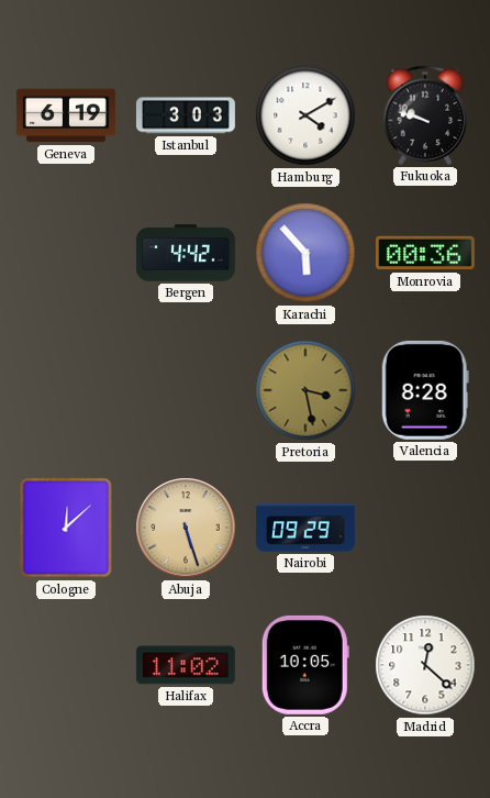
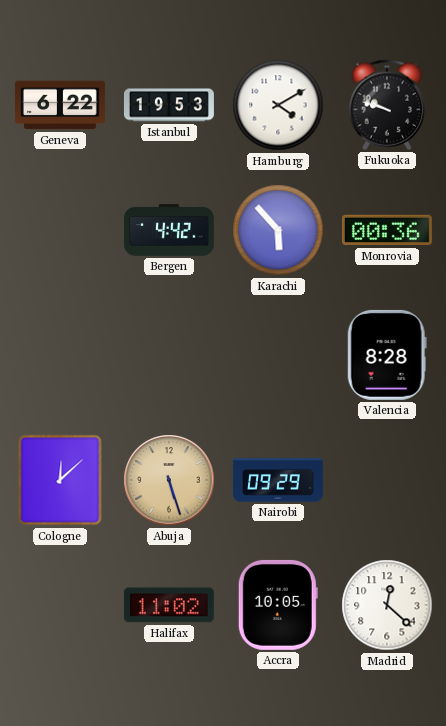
Geneva: 6:19 -> 6:22 (60, 105)
Istanbul: 3:03 -> 19:53 (169, 105)
Pretoria: 3:28 -> none (305, 390)
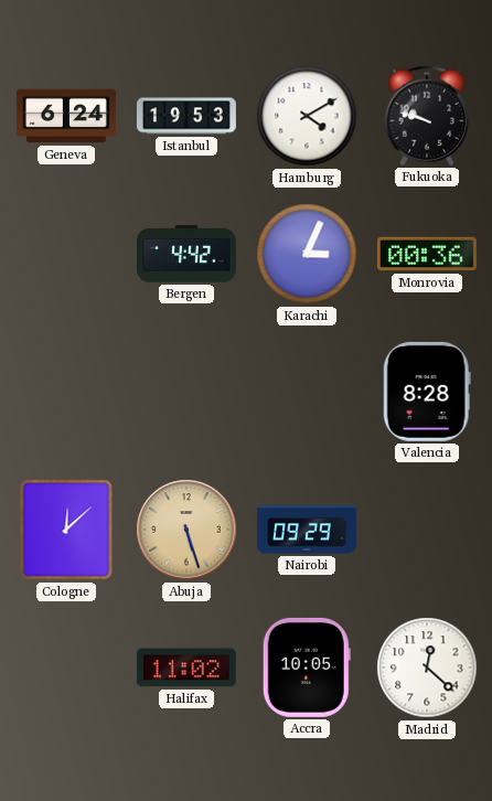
Geneva: 6:22 -> 6:24 (66, 116)
Karachi: 5:53 -> 3:04 (307, 254)
